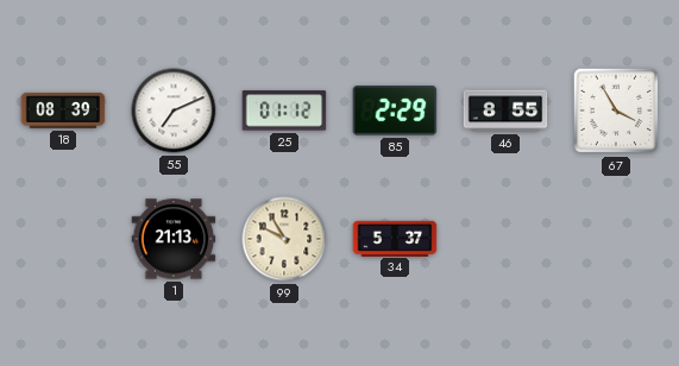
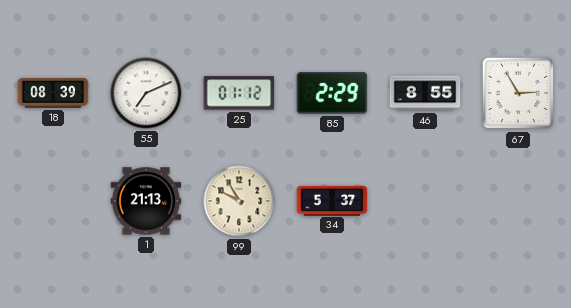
67: 3:55 -> 2:55 (518, 93)
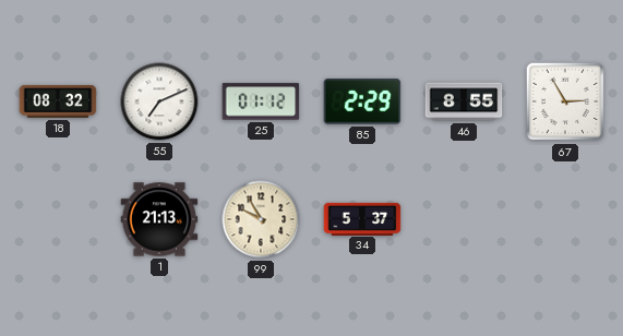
18: 08:39 -> 08:32 (58, 101)
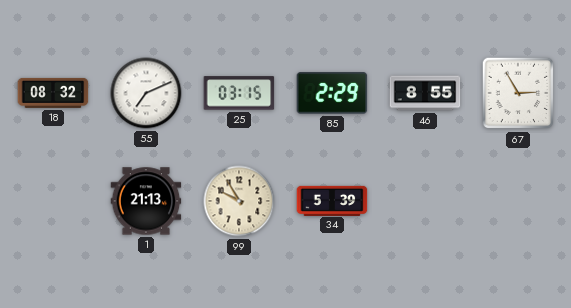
25: 01:12 -> 03:15 (239, 93)
34: 5:37 -> 5:39 (332, 200)
